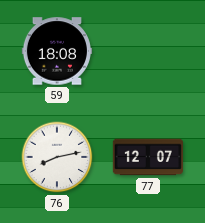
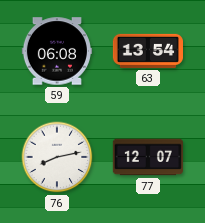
59: 18:08 -> 06:08 (57, 51)
63: none -> 13:54 (147, 51)
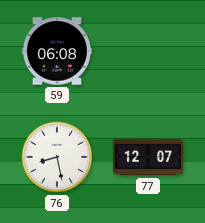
63: 13:54 -> none (147, 51)
76: 8:13 -> 8:28 (57, 157)
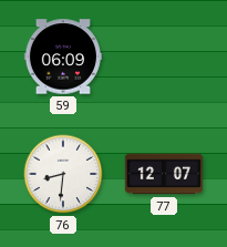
59: 06:08 -> 06:09 (63, 56)
76: 8:28 -> 8:31 (63, 174)
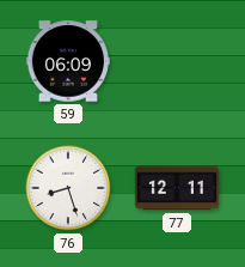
76: 8:31 -> 8:27 (68, 188)
77: 12:07 -> 12:11 (177, 188)
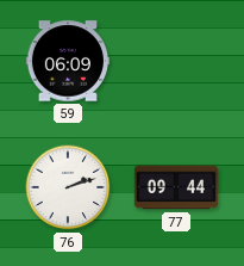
76: 8:27 -> 2:12 (68, 187)
77: 12:11 -> 09:44 (176, 187)
